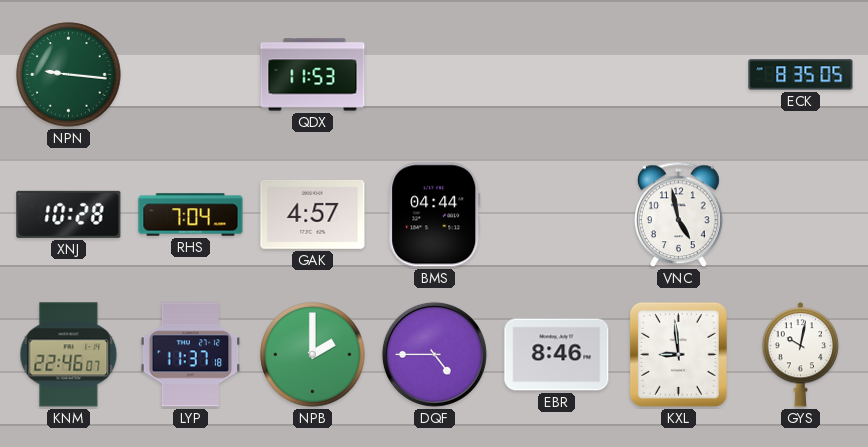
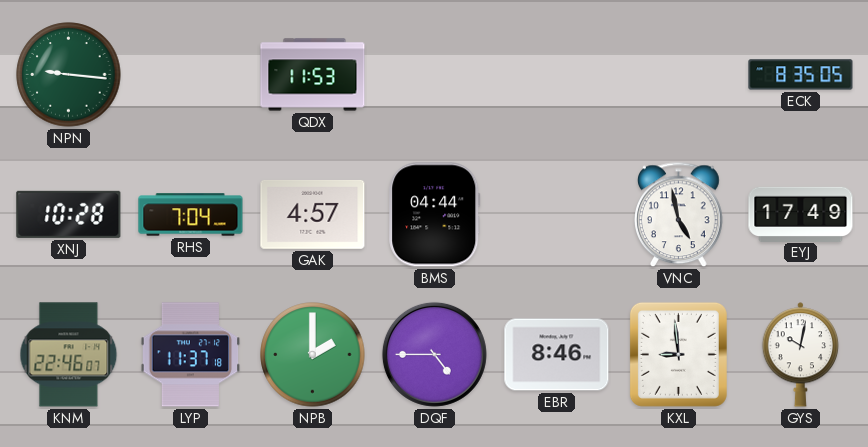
EYJ: none -> 17:49 (801, 214)
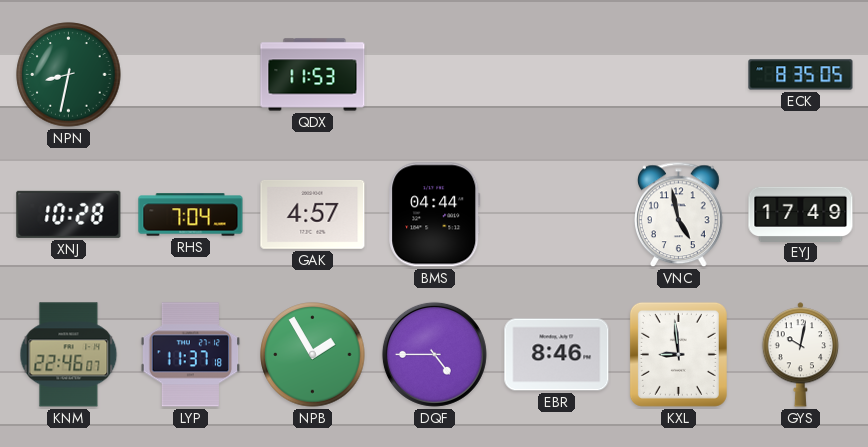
NPN: 9:16 -> 8:32 (69, 75)
NPB: 2:00 -> 1:55 (313, 355)
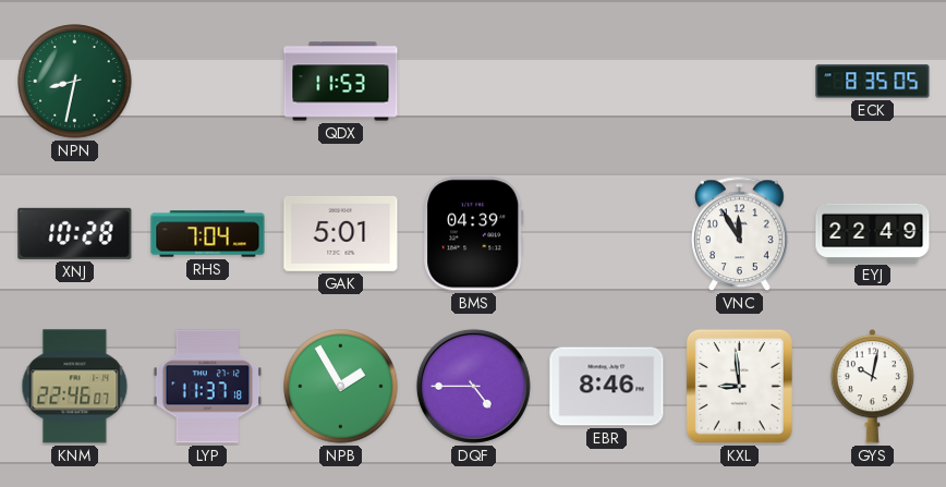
GAK: 4:57 -> 5:01 (341, 233)
BMS: 04:44 -> 04:39 (474, 234)
VNC: 4:58 -> 11:55 (740, 234)
EYJ: 17:49 -> 22:49 (873, 233)
